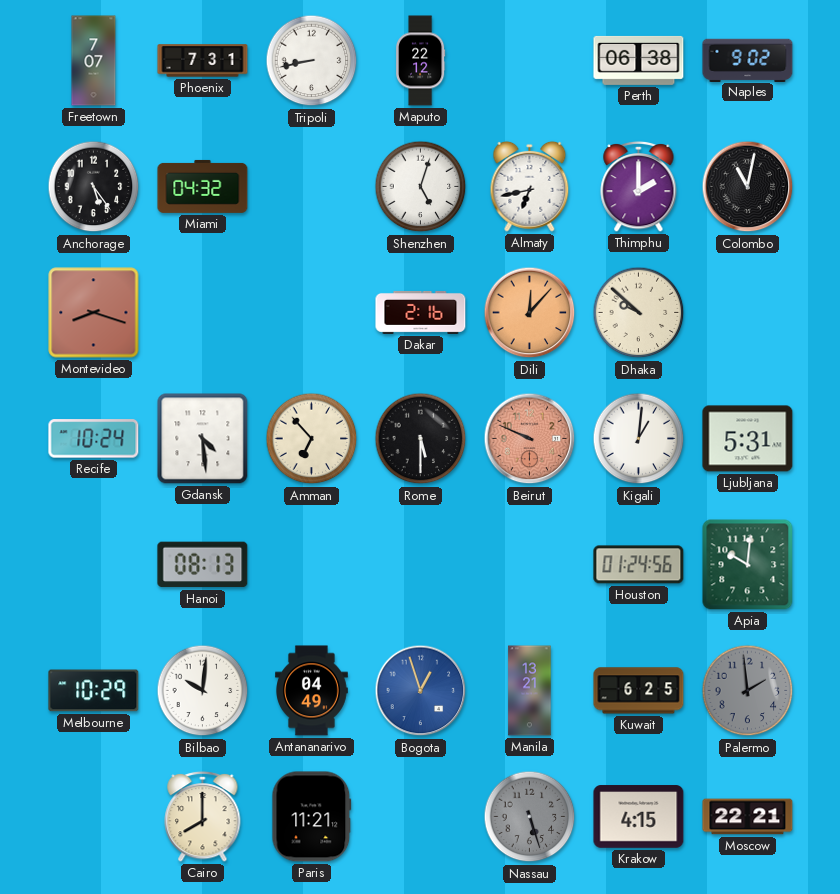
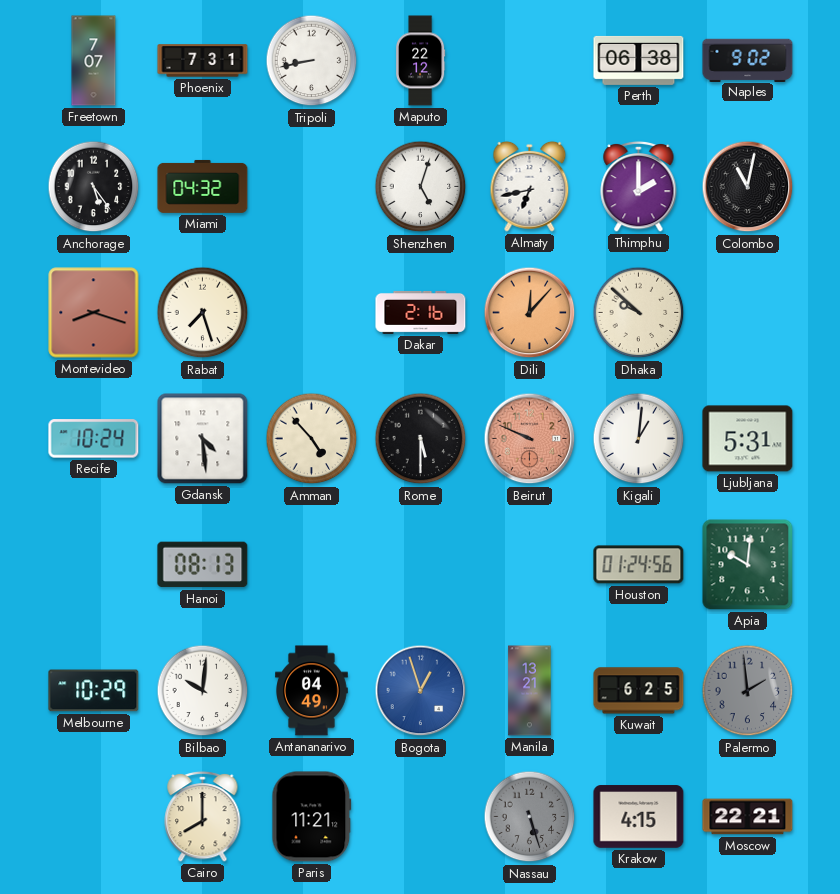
Rabat: none -> 7:27 (203, 313)
Amman: 6:53 -> 4:53 (312, 439)
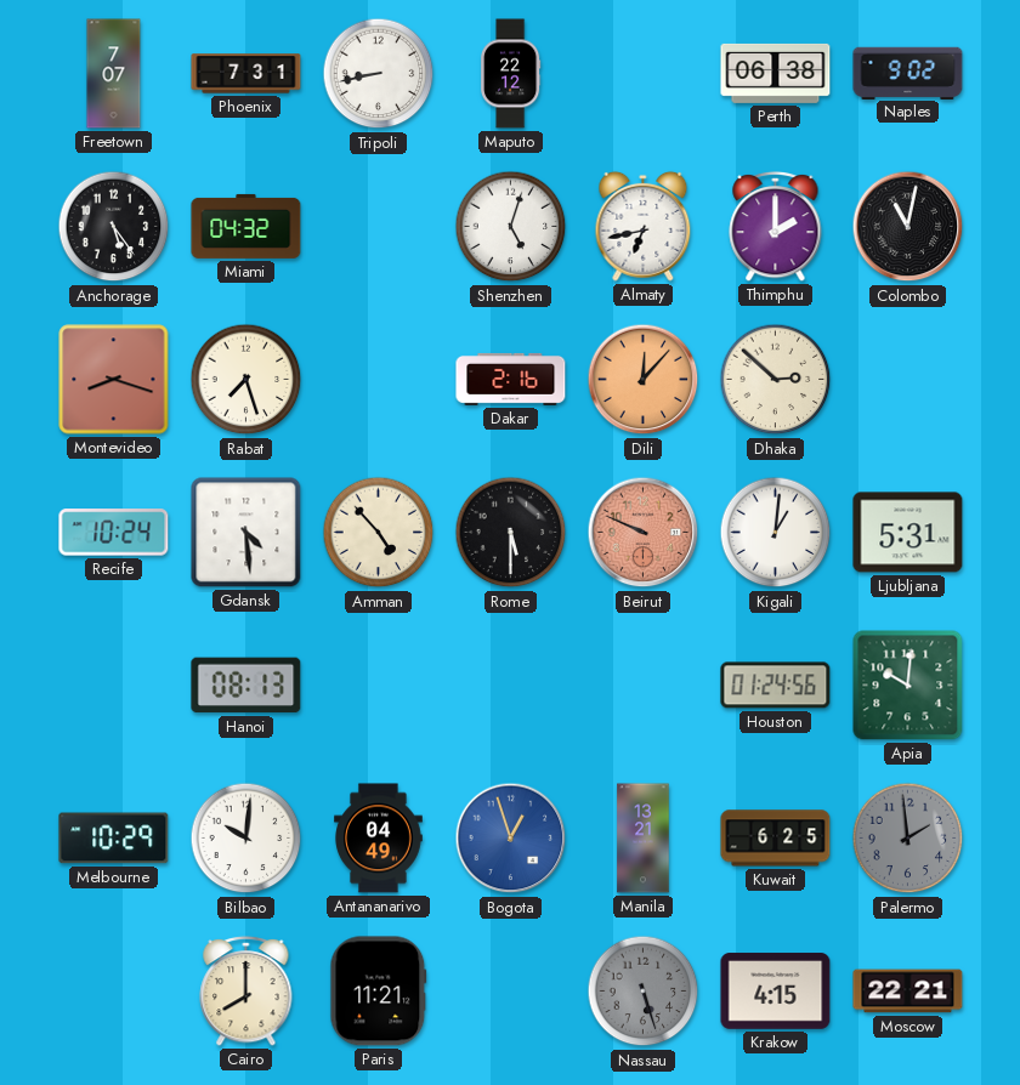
Dhaka: 9:52 -> 2:52 (776, 380)
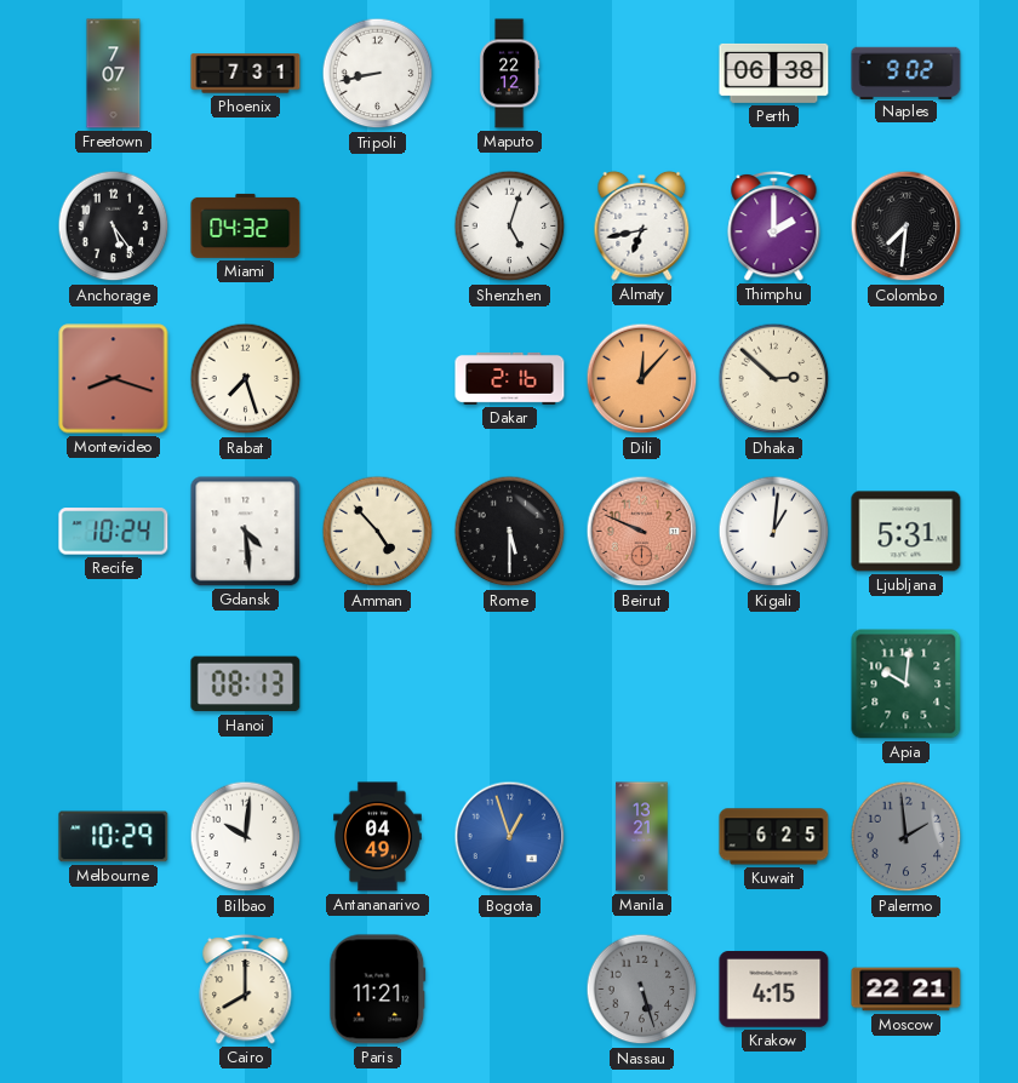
Colombo: 11:02 -> 7:31 (907, 227)
Houston: 01:24 -> none (776, 686)
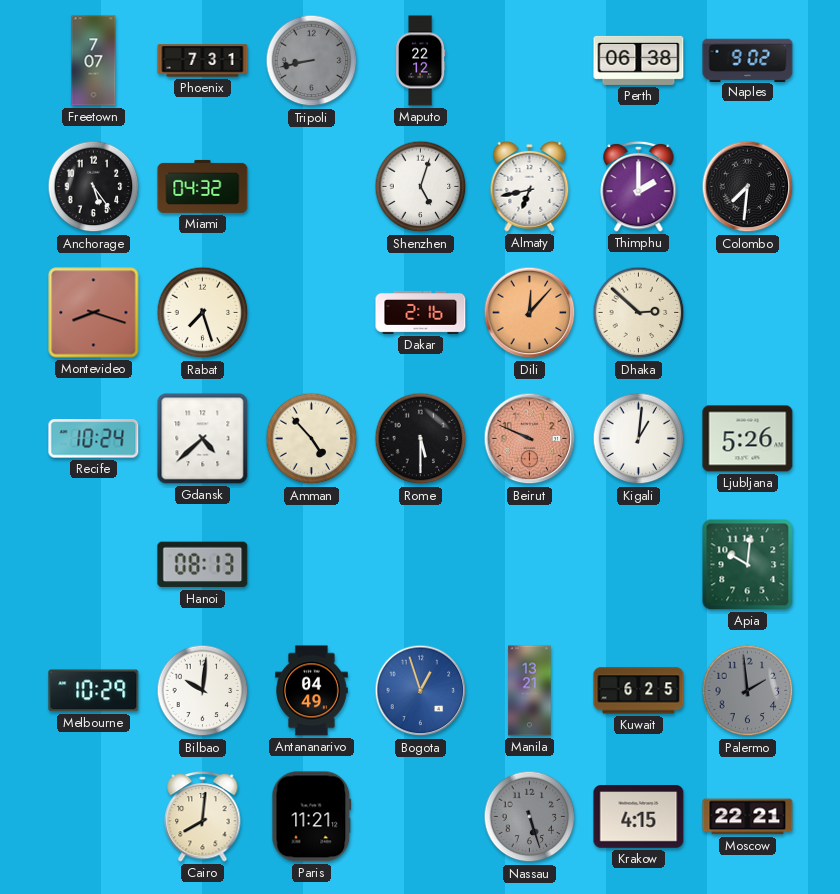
Tripoli dial: white -> grey (312, 61)
Gdansk: 4:29 -> 4:38 (203, 439)
Ljubljana: 5:31 -> 5:26 (748, 439)
Cairo: 8:00 -> 8:01 (203, 816)
